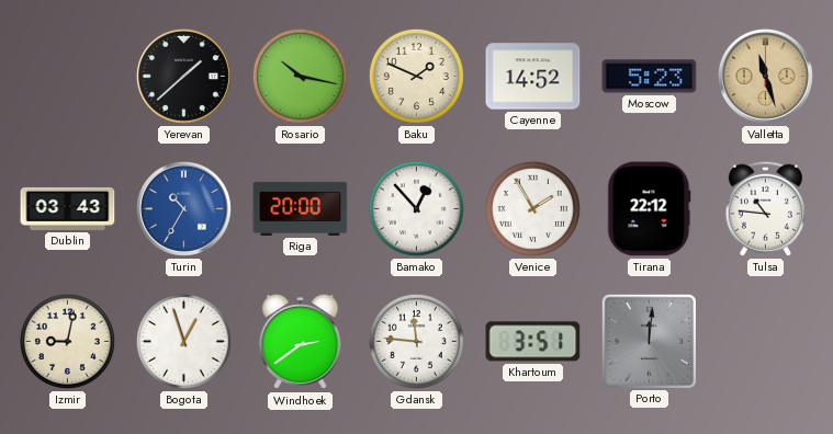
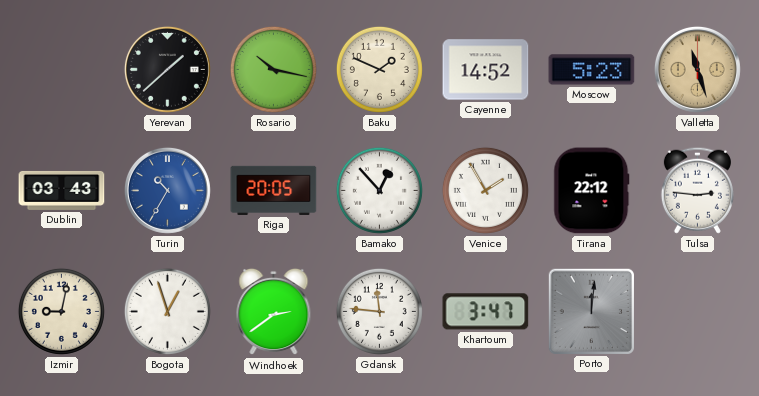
Riga: 20:00 -> 20:05 (274, 190)
Tulsa: 10:46 -> 2:46 (697, 190)
Khartoum: 3:51 -> 3:47 (486, 312)
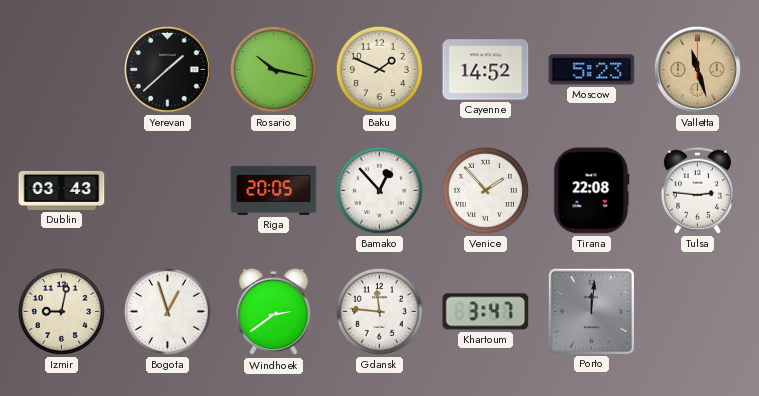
Turin: 10:35 -> none (167, 190)
Venice: 1:55 -> 1:53 (485, 190)
Tirana: 22:12 -> 22:08 (592, 191)
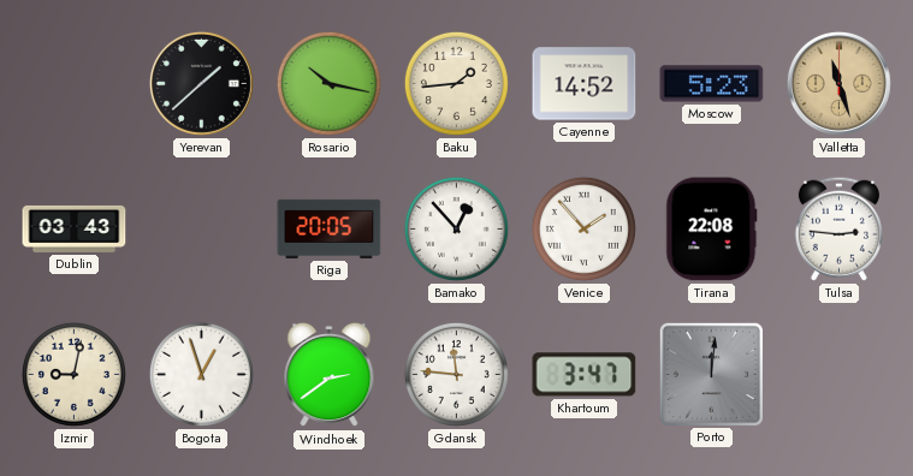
Baku: 1:49 -> 1:44 (456, 83)
